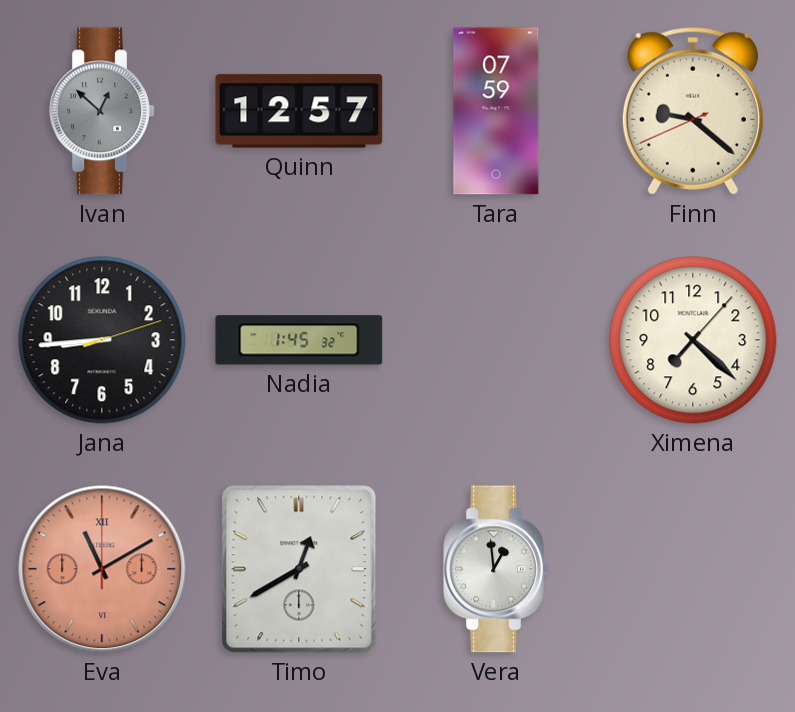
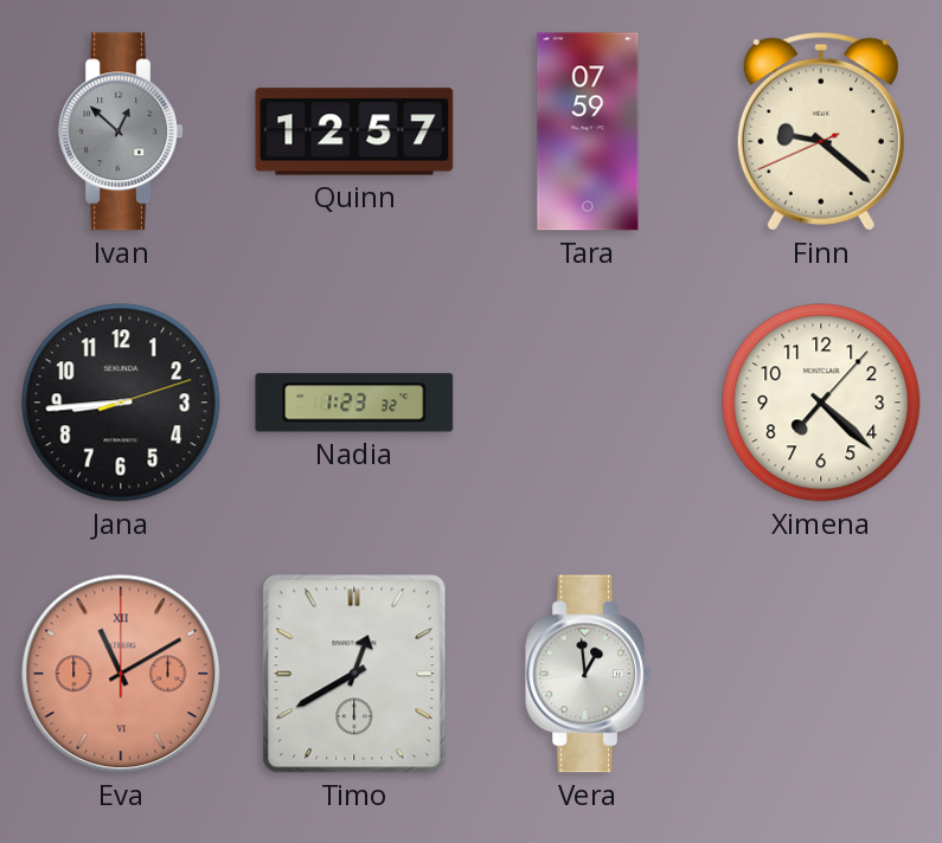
Nadia: 1:45 -> 1:23 (354, 403)
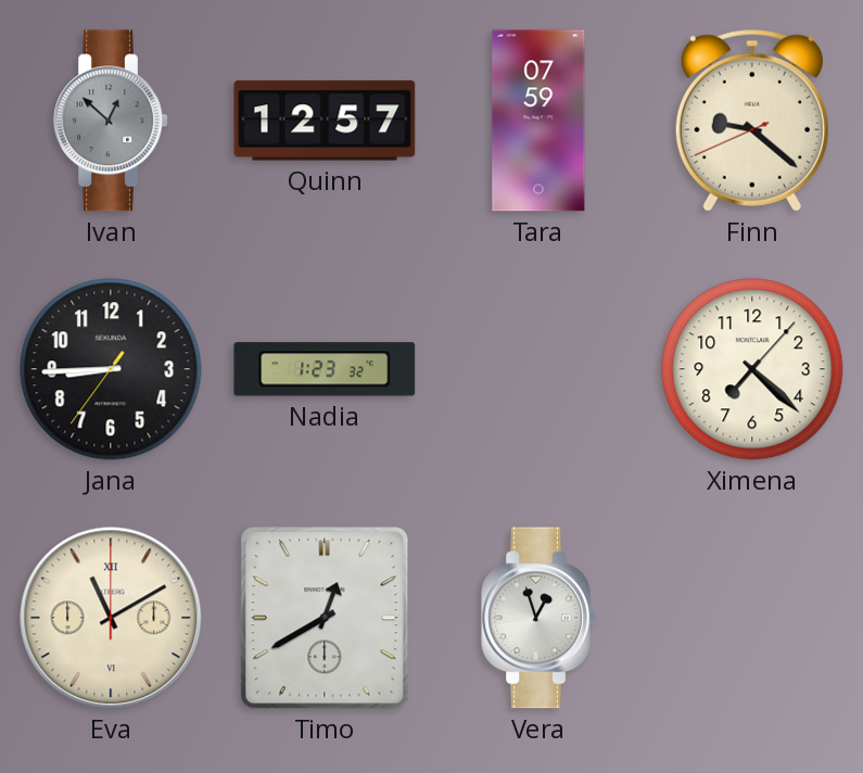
Jana: 8:44:12 -> 8:44:36 (111, 369)
Eva dial: salmon -> cream (111, 618)
Vera: 12:59 -> 12:57 (538, 618)
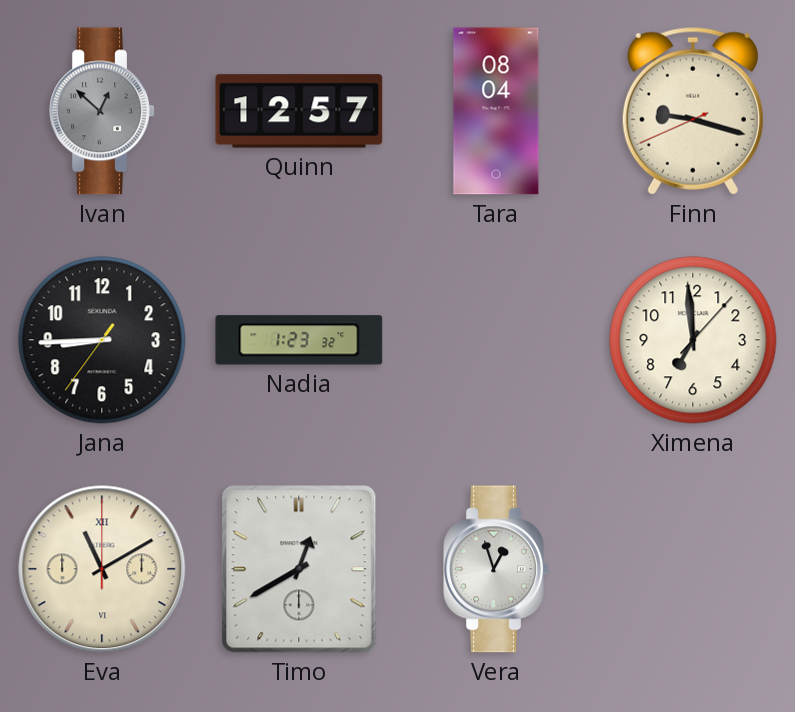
Tara: 07:59 -> 08:04 (496, 111)
Finn: 9:21 -> 9:17 (693, 111)
Ximena: 7:22 -> 6:59 (693, 340)
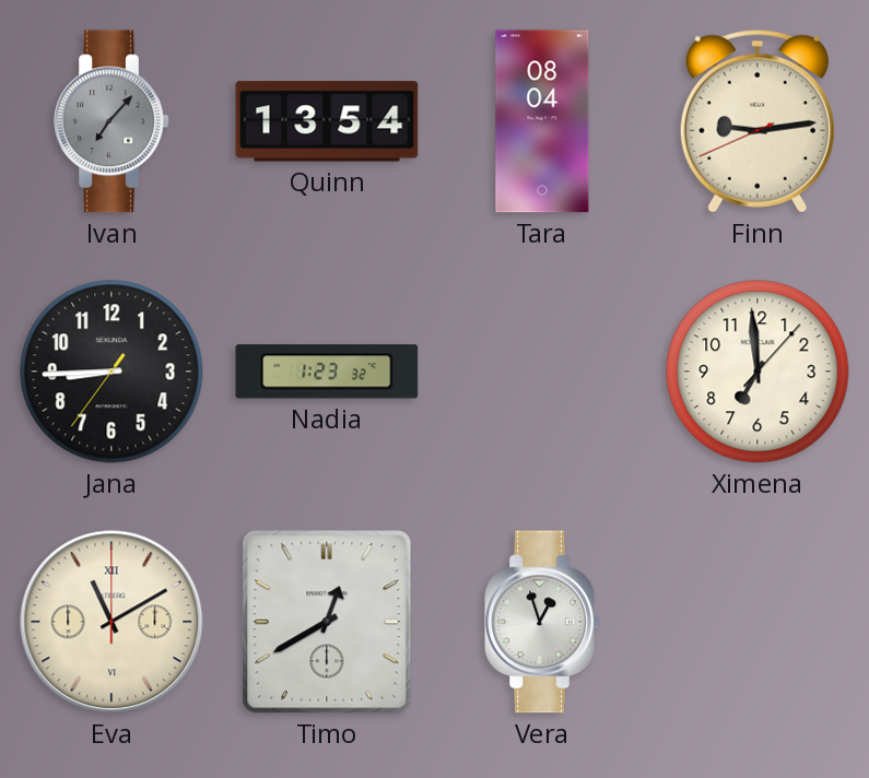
Ivan: 12:52 -> 7:07 (111, 121)
Quinn: 12:57 -> 13:54 (327, 121)
Finn: 9:17 -> 9:13 (758, 121)
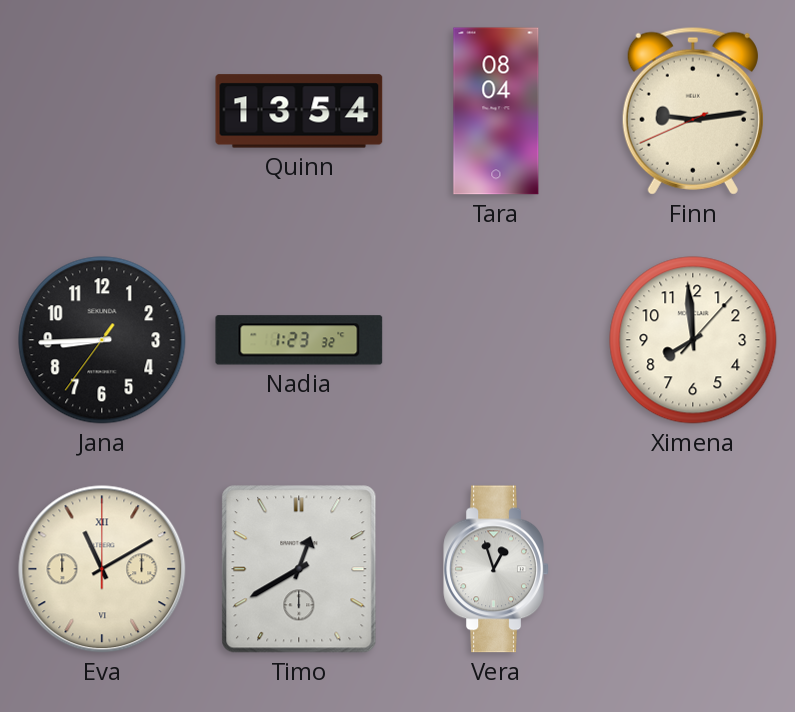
Ivan: 7:07 -> none (111, 121)
Ximena: 6:59 -> 7:59 (693, 340)
